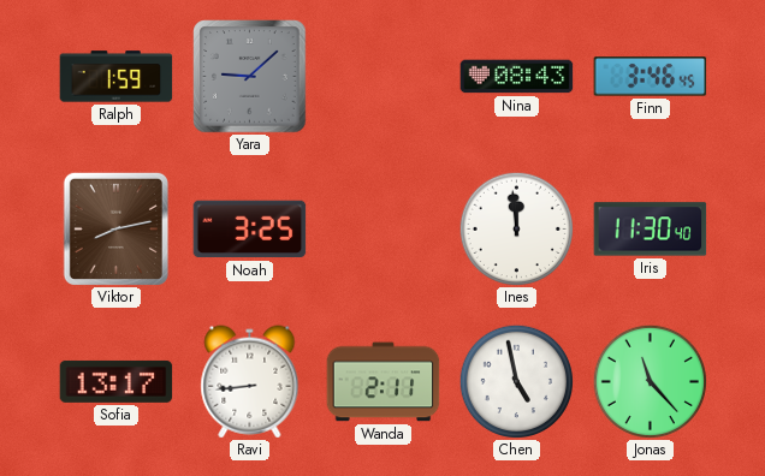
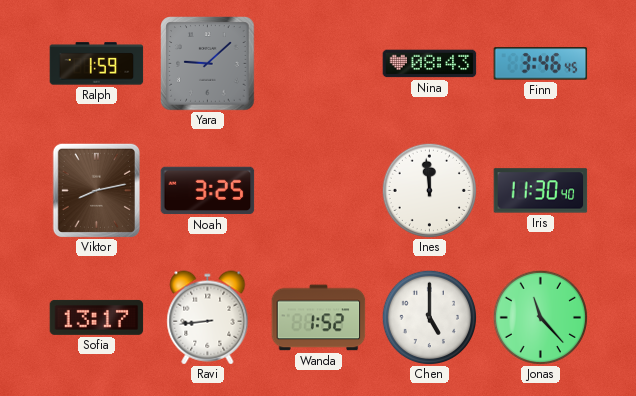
Wanda: 2:11 -> 1:52 (319, 318)
Chen: 4:58 -> 5:00 (429, 317)
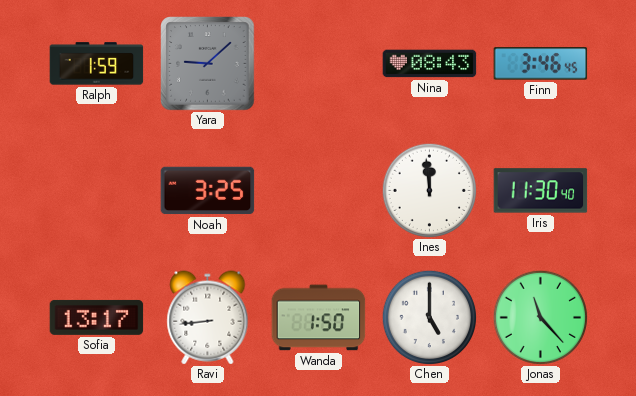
Viktor: 8:13 -> none (96, 190)
Wanda: 1:52 -> 1:50 (319, 318)
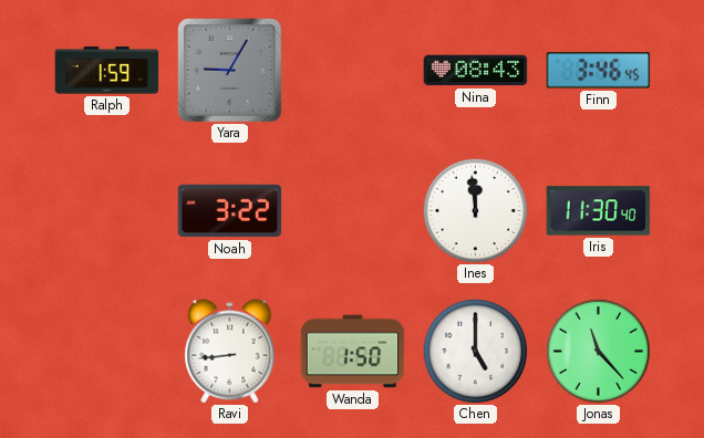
Yara: 9:08 -> 9:05 (230, 71)
Noah: 3:25 -> 3:22 (230, 211)
Sofia: 13:17 -> none (97, 317)
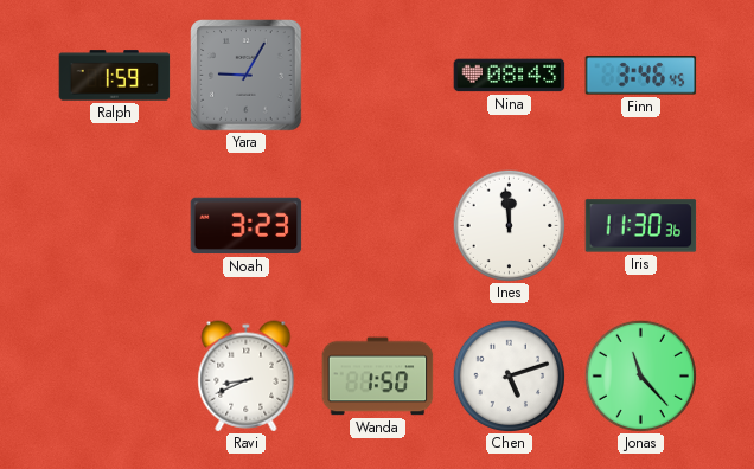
Noah: 3:22 -> 3:23 (247, 226)
Iris: 11:30:40 -> 11:30:36 (641, 226)
Ravi: 8:44 -> 8:41 (247, 377)
Chen: 5:00 -> 5:12 (509, 375)
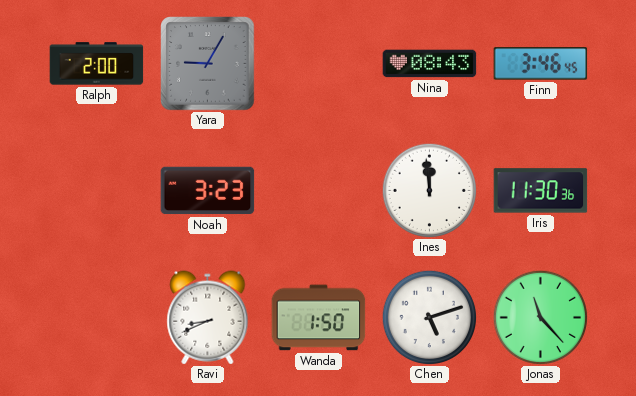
Ralph: 1:59 -> 2:00 (97, 64)
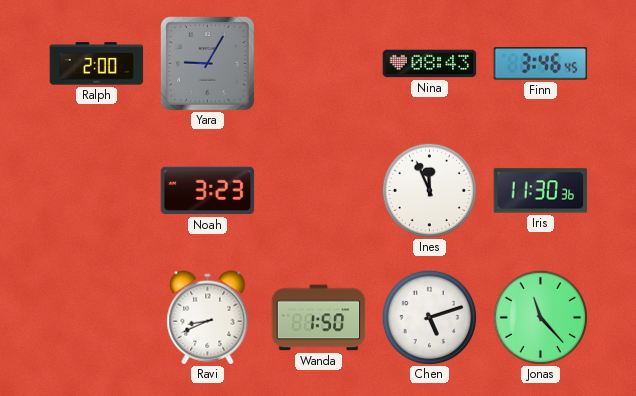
Ines: 11:59 -> 11:56 (429, 190)
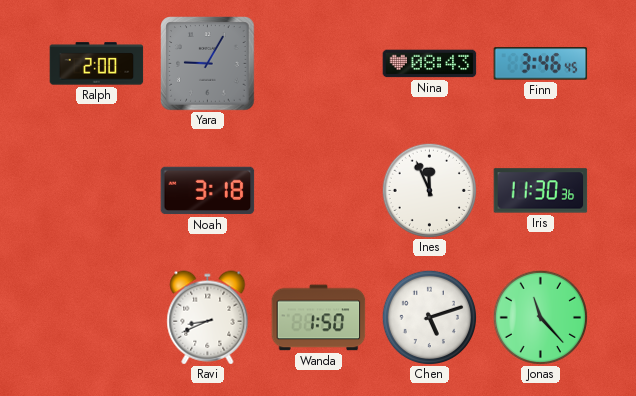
Noah: 3:23 -> 3:18 (208, 191)
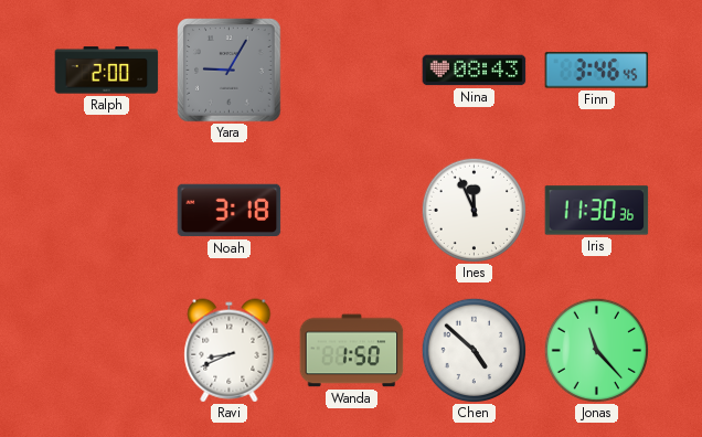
Chen: 5:12 -> 4:52 (474, 350)
